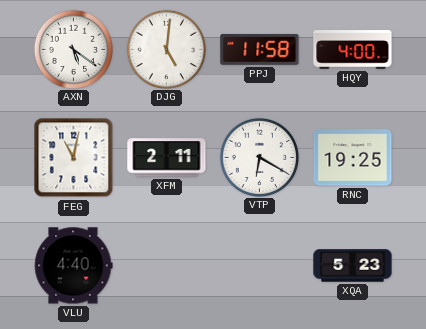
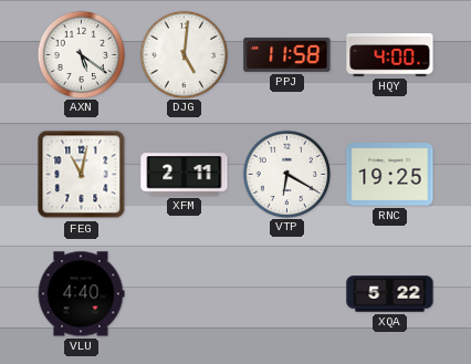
XQA: 5:23 -> 5:22 (390, 294)
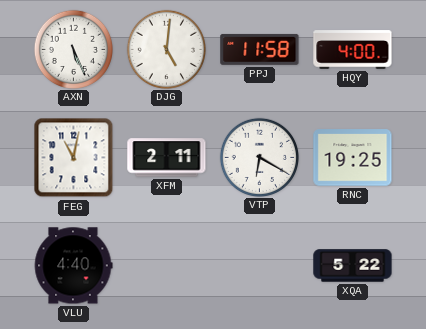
AXN: 5:21 -> 5:26 (73, 49)
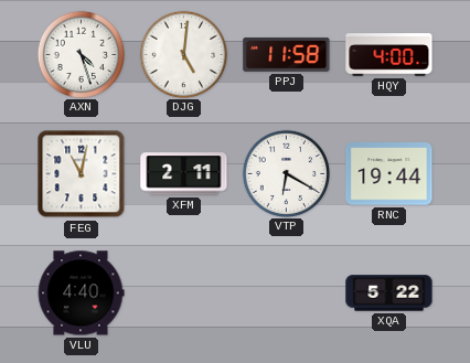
AXN: 5:26 -> 4:27 (81, 54)
RNC: 19:25 -> 19:44 (389, 174)
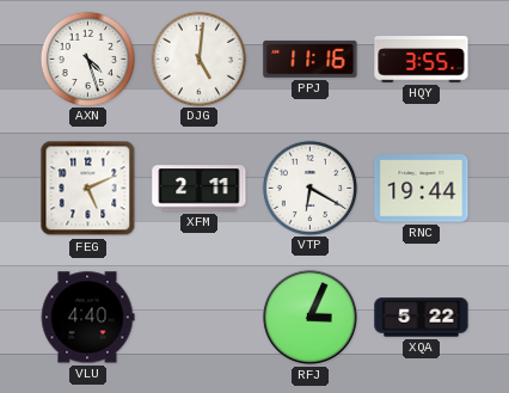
PPJ: 11:58 -> 11:16 (311, 59)
HQY: 4:00 -> 3:55 (422, 60)
FEG: 11:02 -> 5:11 (88, 189)
RFJ: none -> 3:04 (309, 317)
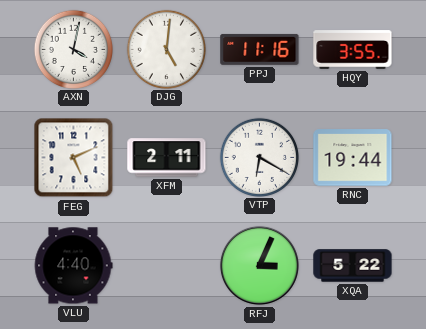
AXN: 4:27 -> 4:02 (73, 49)
